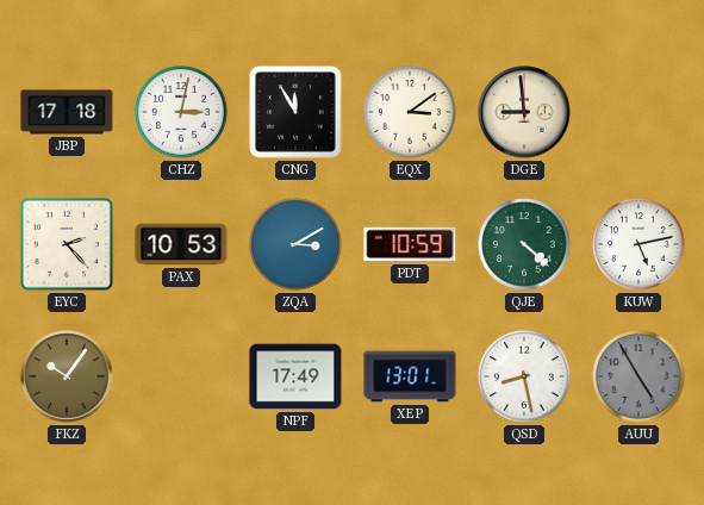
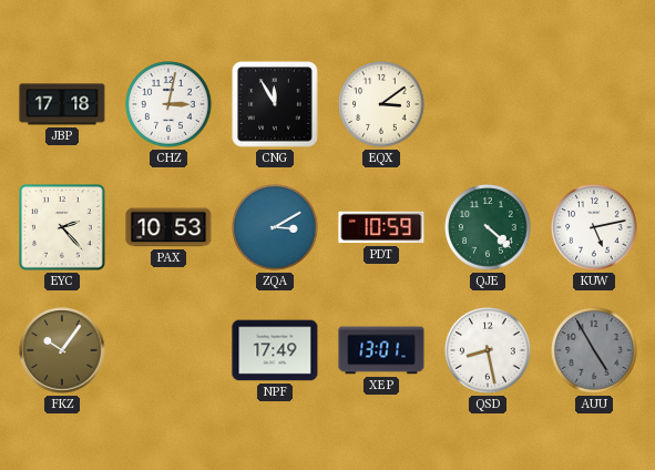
DGE: 8:59 -> none (524, 112)
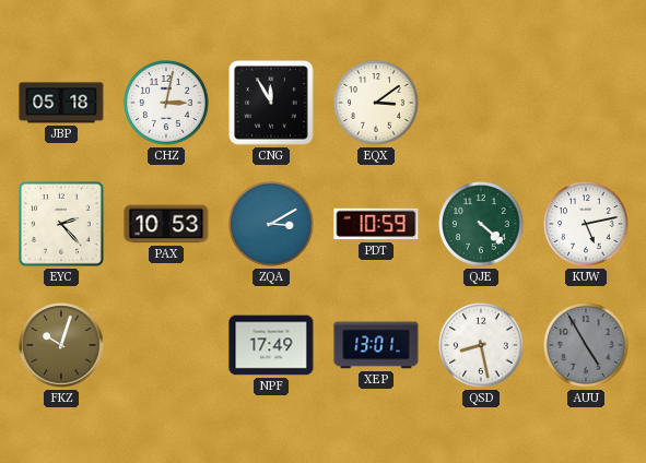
JBP: 17:18 -> 05:18 (61, 103)
FKZ: 10:06 -> 10:03 (61, 345)
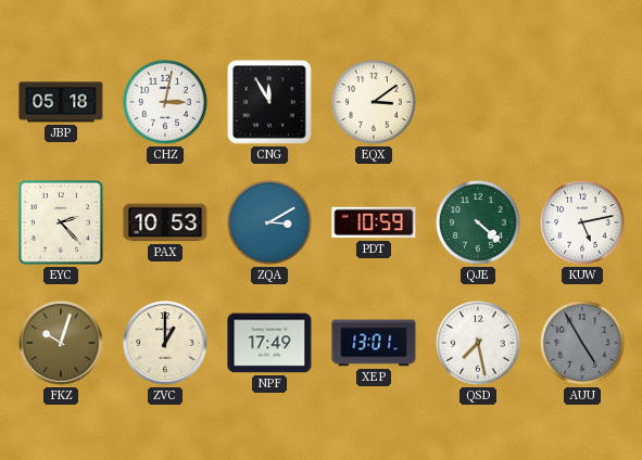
ZVC: none -> 1:00 (165, 343)
QSD: 8:28 -> 7:28 (478, 343)
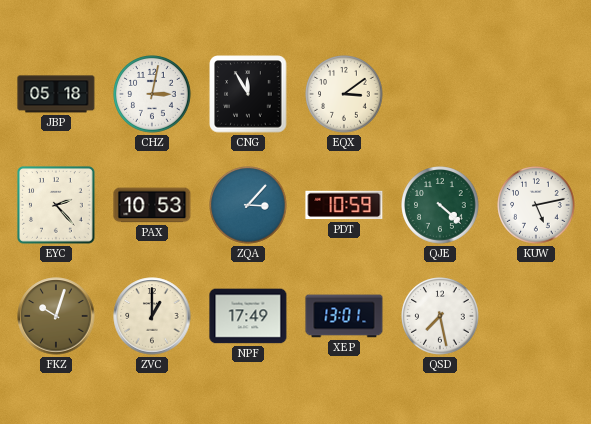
ZQA: 3:10 -> 3:07 (248, 205)
AUU: 4:55 -> none (582, 343)
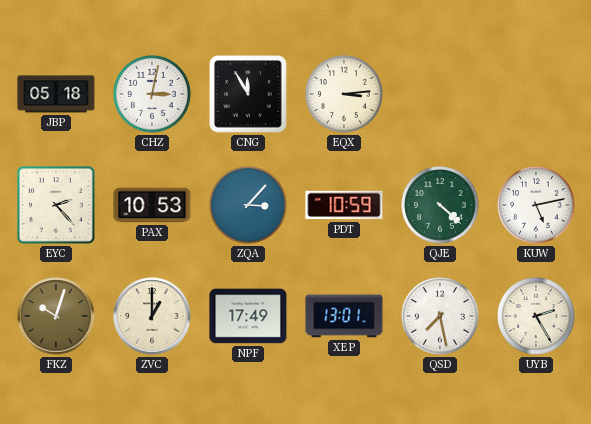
EQX: 3:09 -> 3:14 (344, 94)
UYB: none -> 2:25 (536, 316)
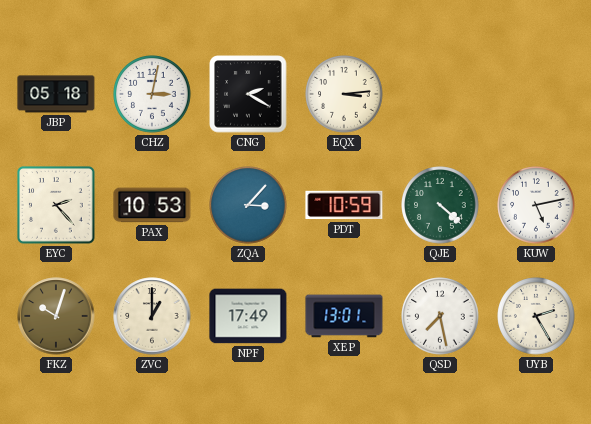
CNG: 11:55 -> 2:20 (248, 94)
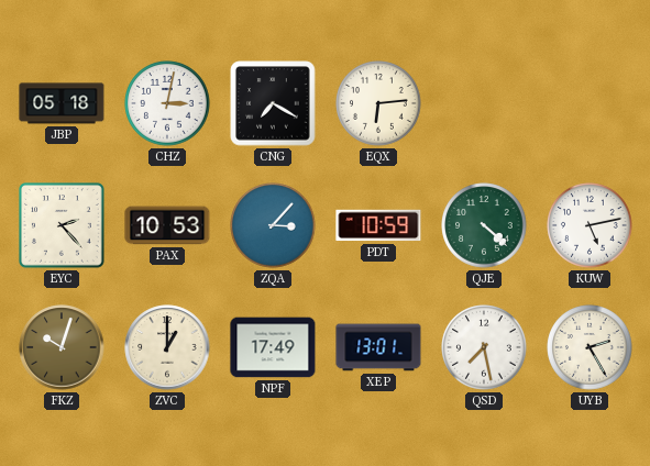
CNG: 2:20 -> 7:20 (273, 103)
EQX: 3:14 -> 6:14 (378, 103)
